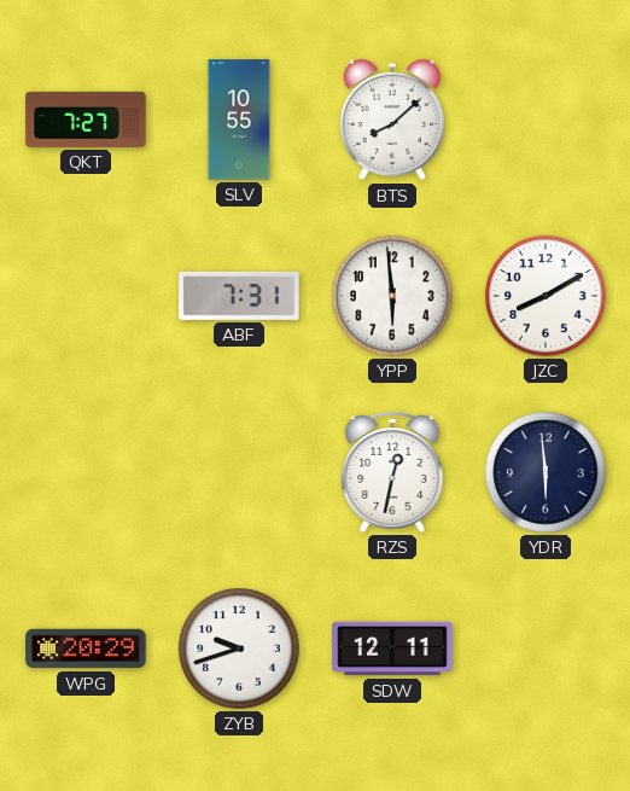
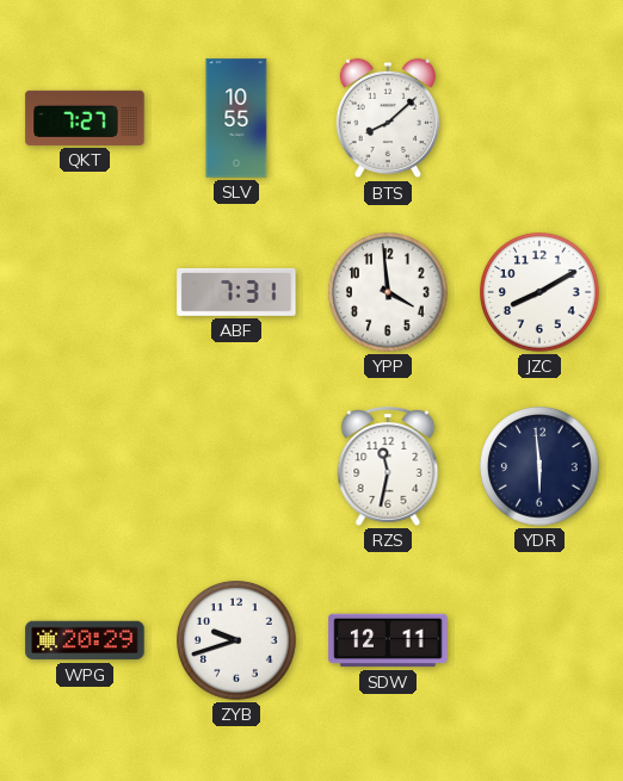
YPP: 5:59 -> 3:59 (388, 292)
RZS: 12:32 -> 11:32 (388, 466)
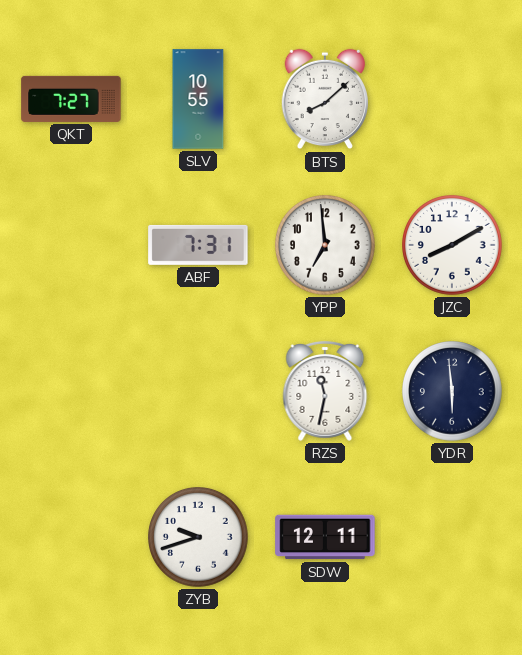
YPP: 3:59 -> 6:59 (325, 245)
WPG: 20:29 -> none (85, 640)
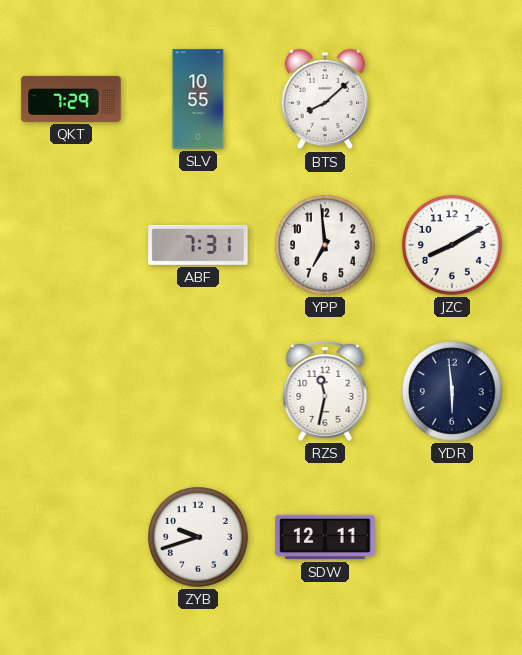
QKT: 7:27 -> 7:29 (71, 99)
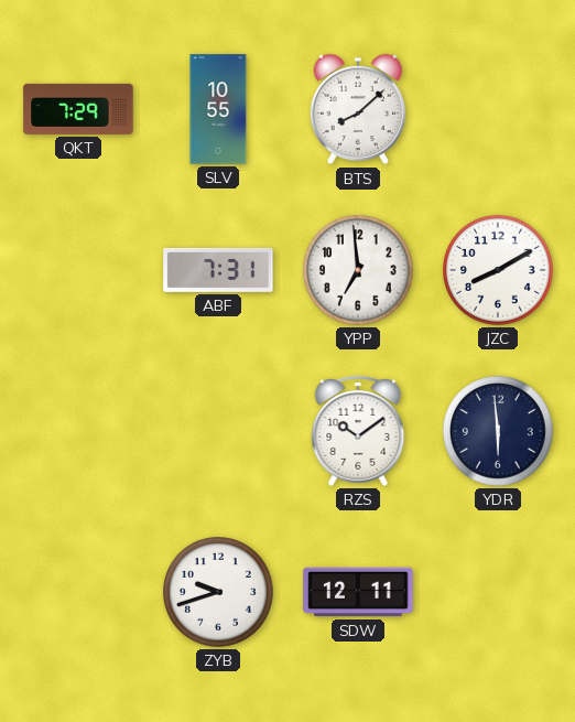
RZS: 11:32 -> 10:09 (358, 431)
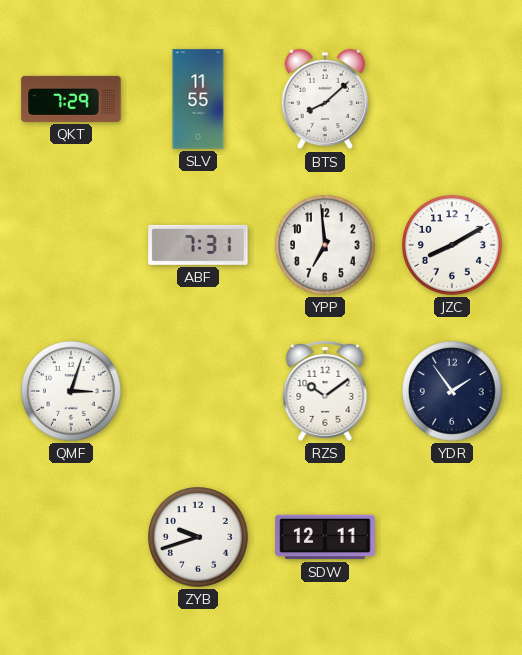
SLV: 10:55 -> 11:55 (198, 99)
QMF: none -> 3:03 (71, 391)
YDR: 5:59 -> 1:54 (452, 391)
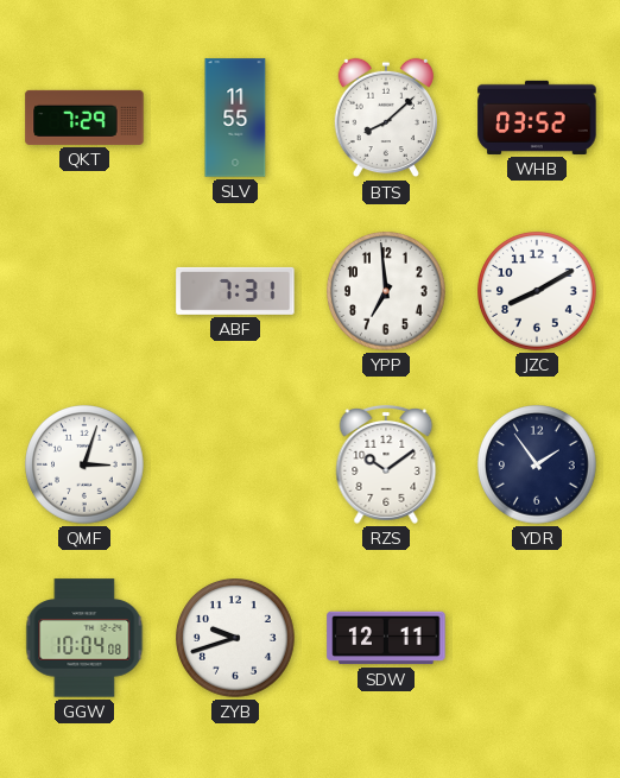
WHB: none -> 03:52 (537, 118)
GGW: none -> 10:04 (84, 638)
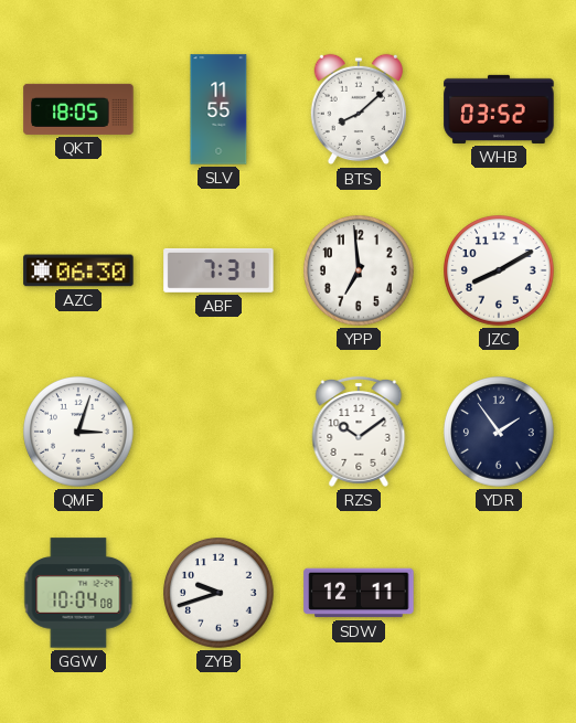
QKT: 7:29 -> 18:05 (78, 109)
AZC: none -> 06:30 (78, 270)
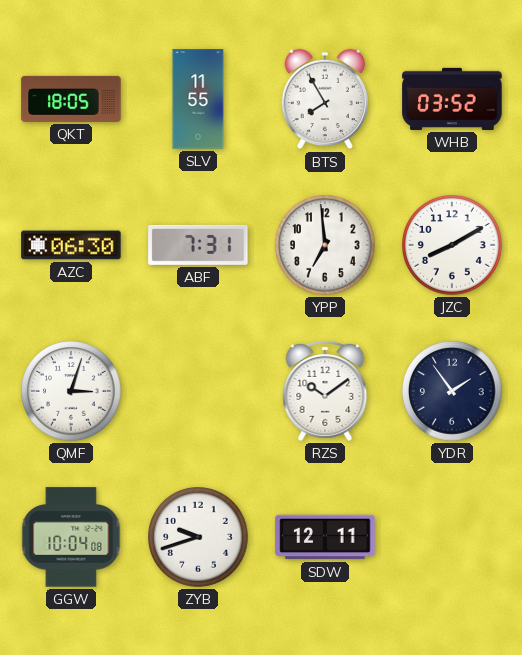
BTS: 8:08 -> 7:55 (324, 99)
